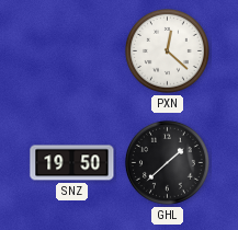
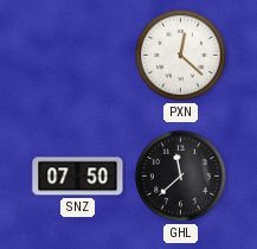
SNZ: 19:50 -> 07:50 (78, 177)
GHL: 1:38 -> 11:38 (180, 175)
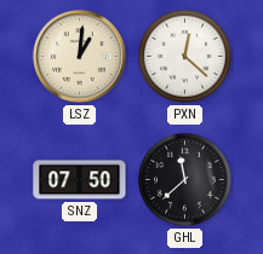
LSZ: none -> 1:01 (80, 57)
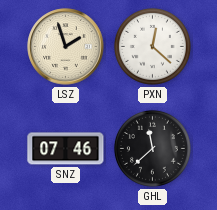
LSZ: 1:01 -> 1:57 (66, 47)
SNZ: 07:50 -> 07:46 (66, 149)
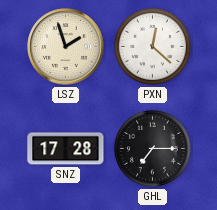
SNZ: 07:46 -> 17:28 (66, 149)
GHL: 11:38 -> 7:15 (152, 148)
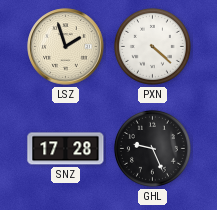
PXN: 12:22 -> 4:22 (152, 46)
GHL: 7:15 -> 9:26 (152, 148)
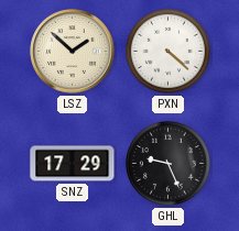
LSZ: 1:57 -> 1:52 (73, 52)
SNZ: 17:28 -> 17:29 (73, 164)
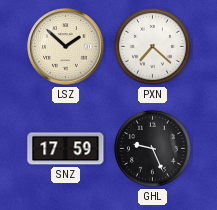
PXN: 4:22 -> 7:22 (152, 46)
SNZ: 17:29 -> 17:59 (66, 149)
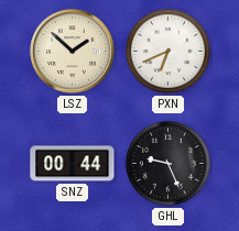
PXN: 7:22 -> 6:41 (167, 51)
SNZ: 17:59 -> 00:44 (73, 164)
